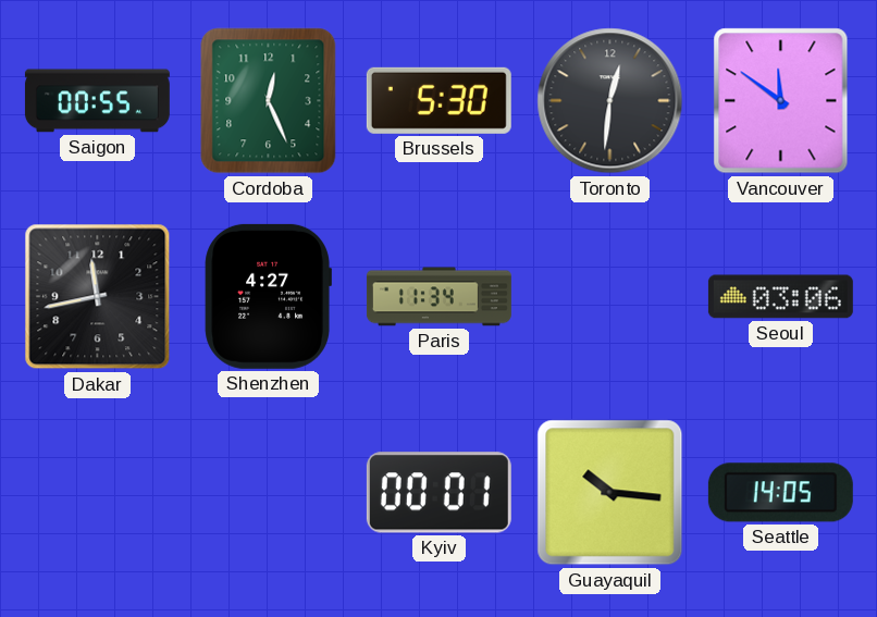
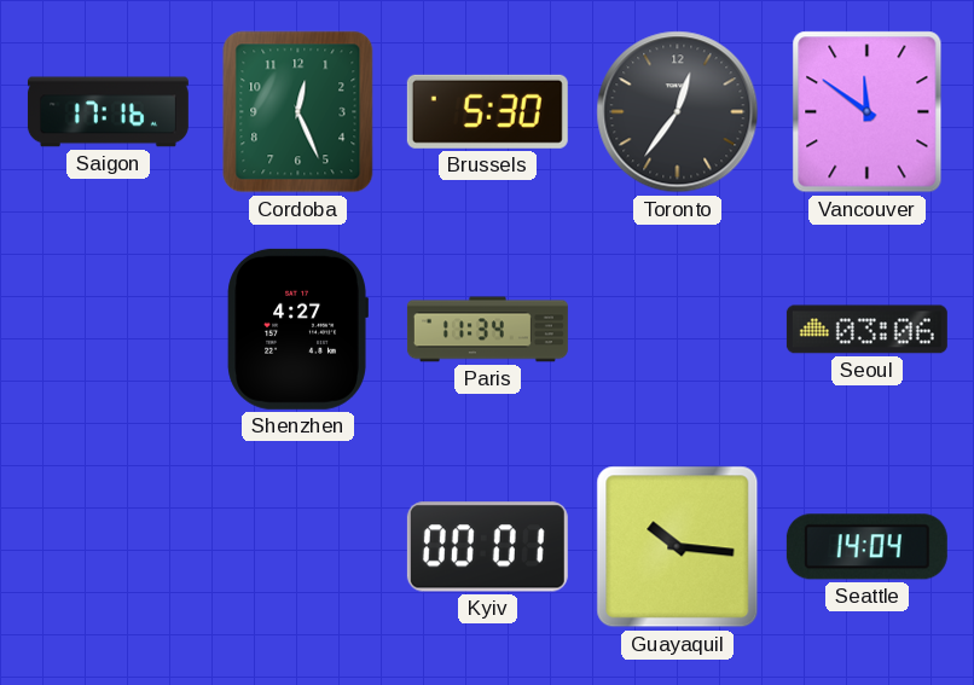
Saigon: 00:55 -> 17:16 (108, 112)
Toronto: 12:31 -> 12:36 (678, 112)
Dakar: 11:43 -> none (98, 297)
Seattle: 14:05 -> 14:04 (866, 547)
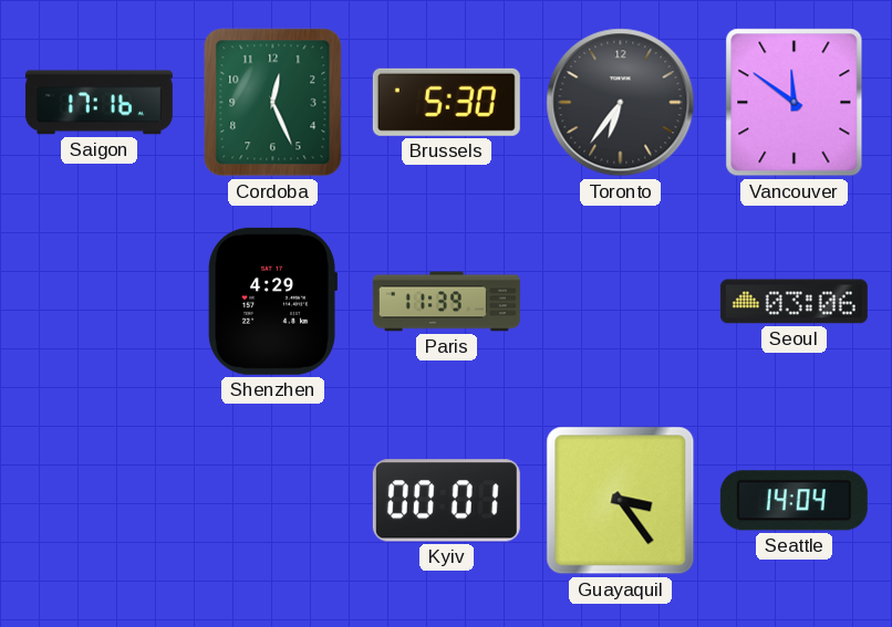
Toronto: 12:36 -> 6:36 (621, 103)
Shenzhen: 4:27 -> 4:29 (272, 301)
Paris: 11:34 -> 11:39 (446, 302)
Guayaquil: 10:16 -> 3:24 (621, 501)
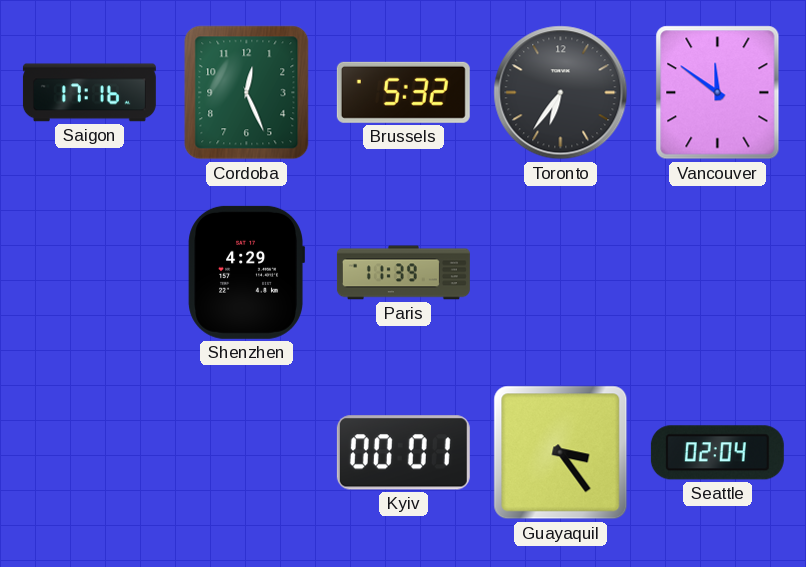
Brussels: 5:30 -> 5:32 (403, 92)
Seoul: 03:06 -> none (794, 302)
Seattle: 14:04 -> 02:04 (717, 453)
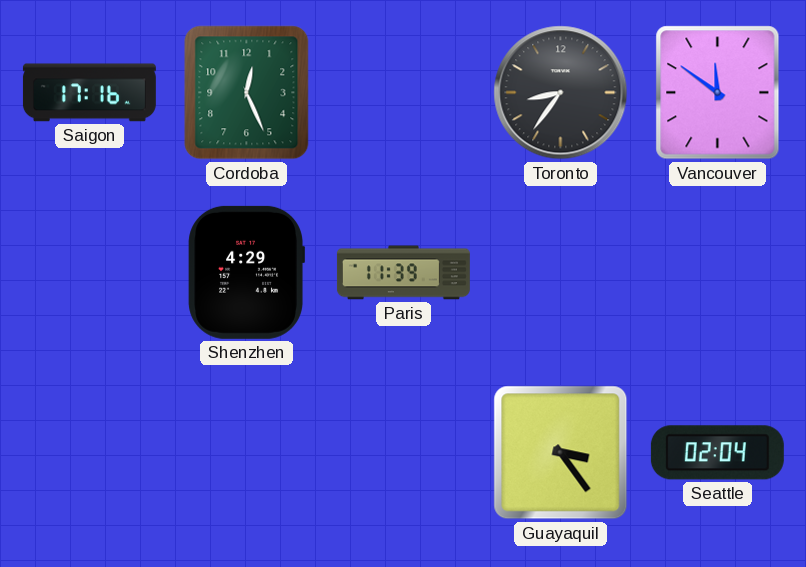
Brussels: 5:32 -> none (403, 92)
Toronto: 6:36 -> 8:36 (561, 93)
Kyiv: 00:01 -> none (403, 453)
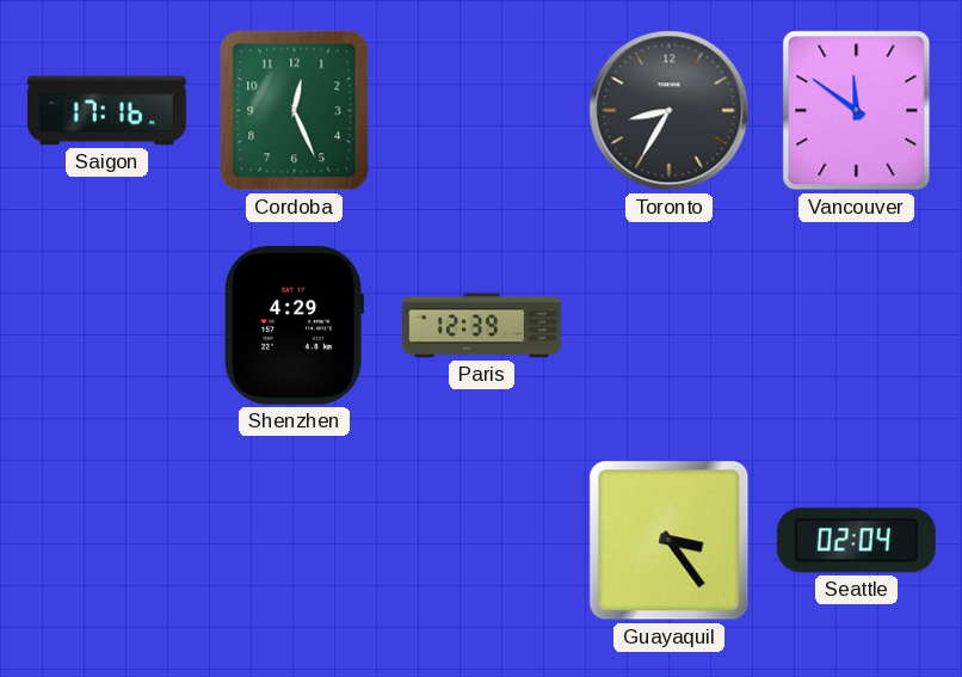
Toronto: 8:36 -> 8:35 (670, 111)
Paris: 11:39 -> 12:39 (481, 326)
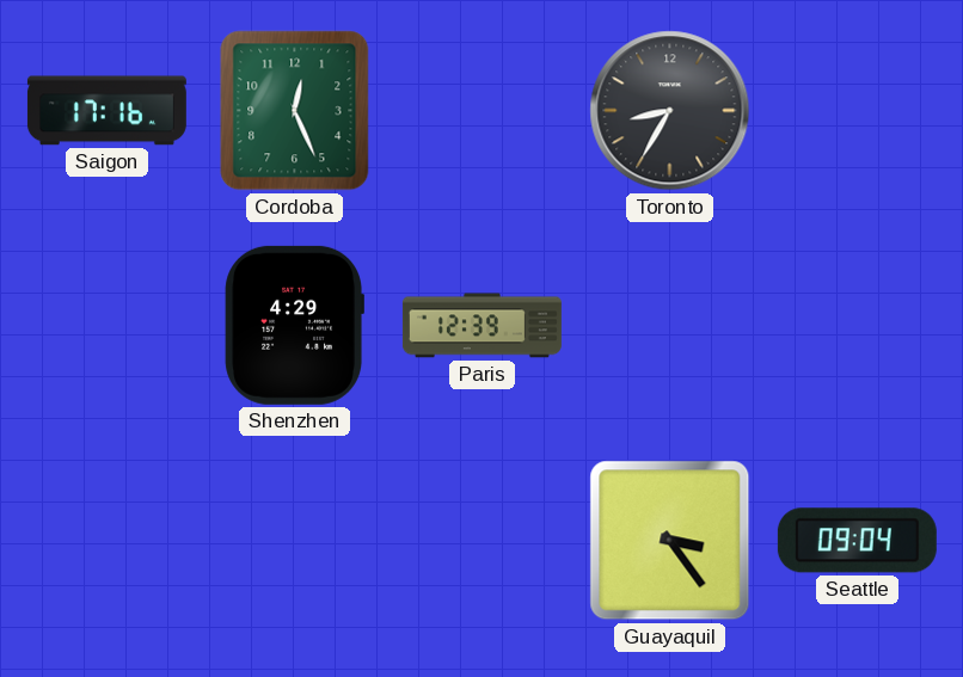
Vancouver: 11:51 -> none (857, 111)
Seattle: 02:04 -> 09:04 (857, 541)
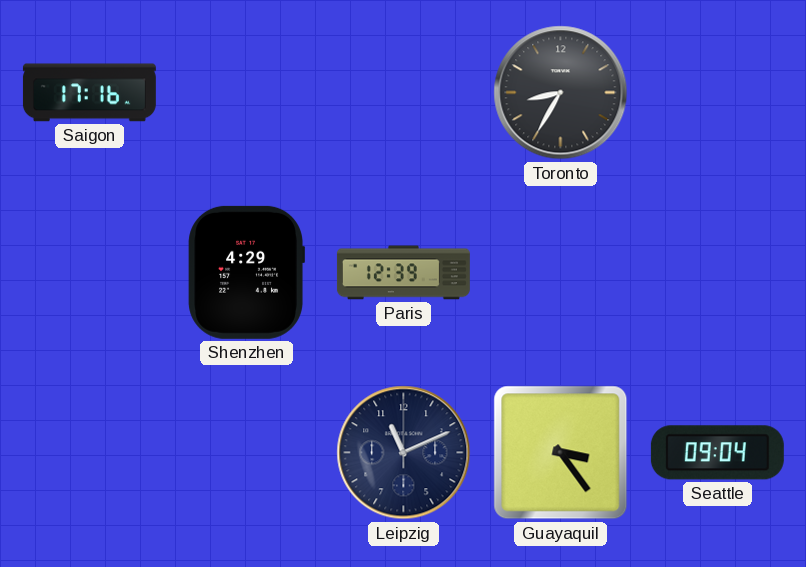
Cordoba: 12:26 -> none (295, 111)
Leipzig: none -> 11:11 (404, 453)
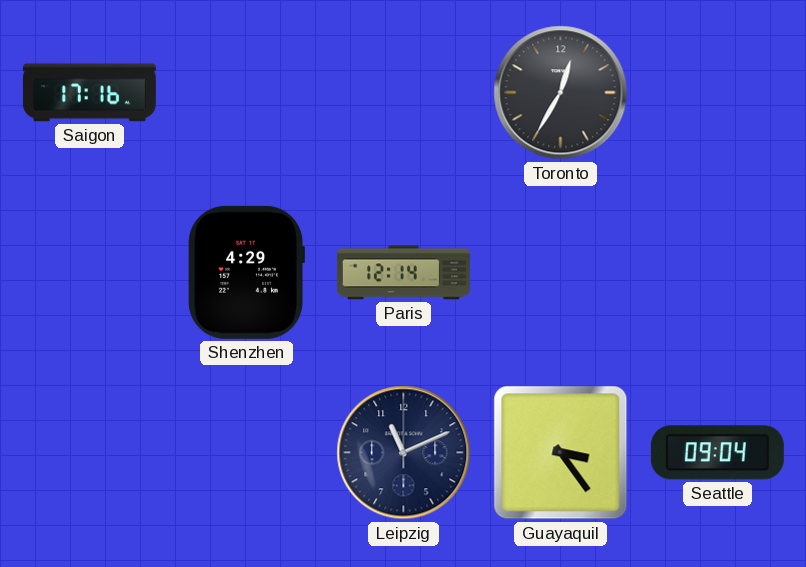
Toronto: 8:35 -> 12:35 (561, 93)
Paris: 12:39 -> 12:14 (403, 273)
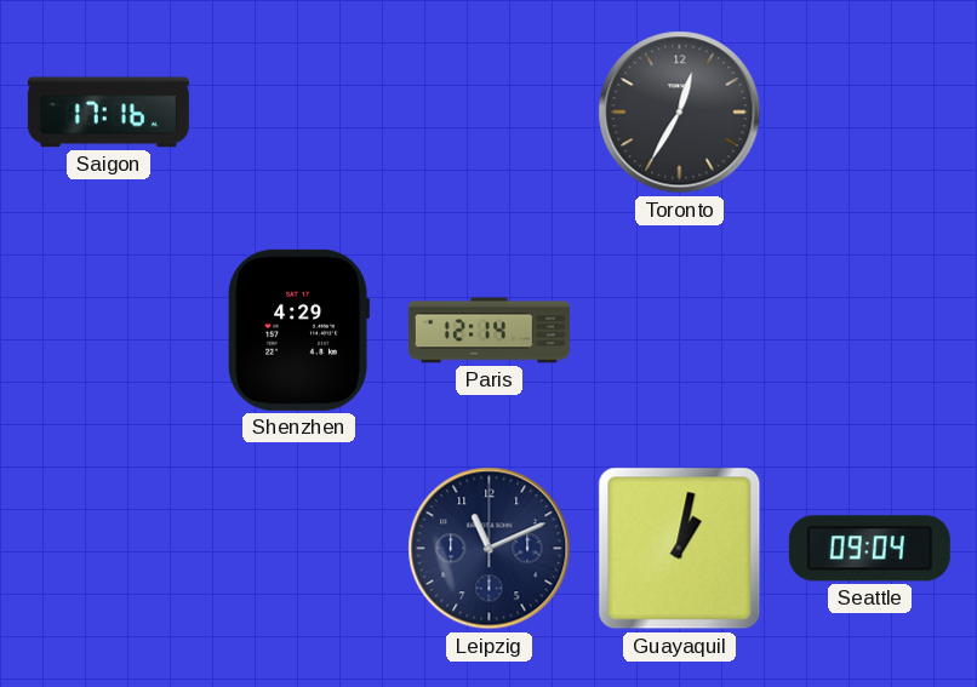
Guayaquil: 3:24 -> 1:02 (680, 549)
